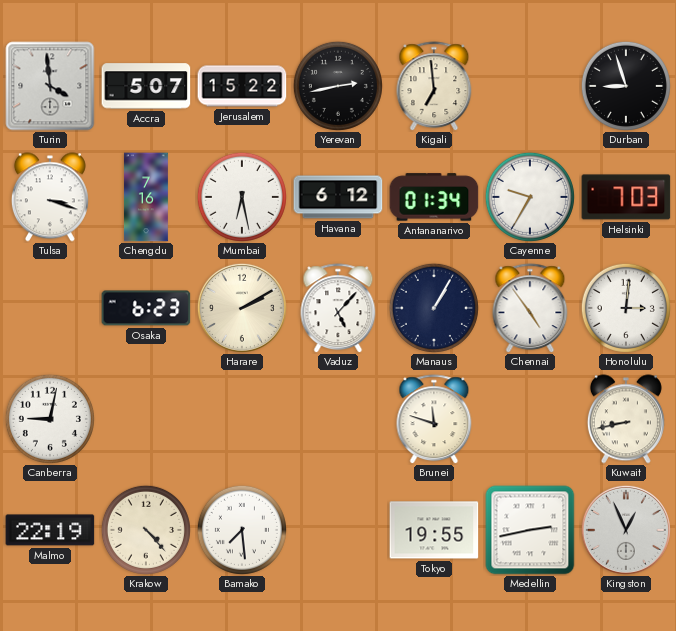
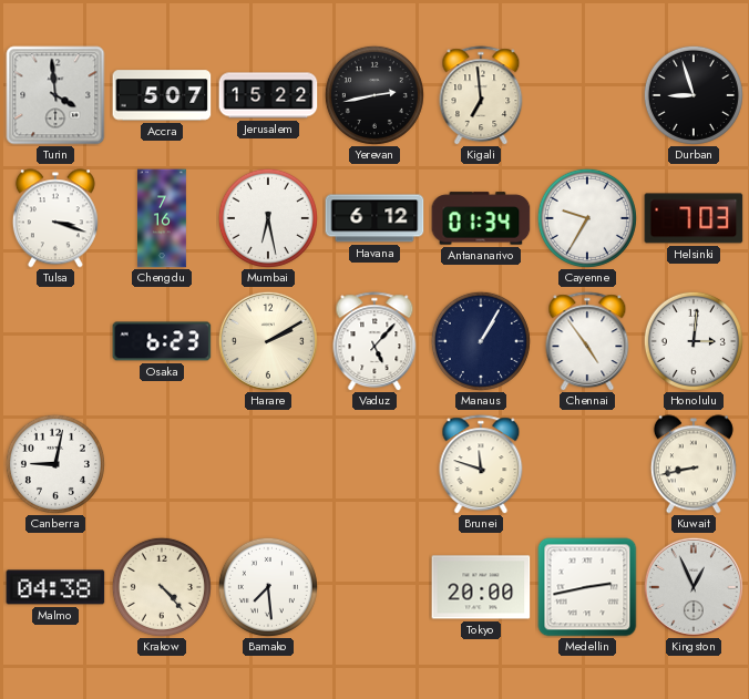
Malmo: 22:19 -> 04:38 (55, 587)
Tokyo: 19:55 -> 20:00 (481, 587)
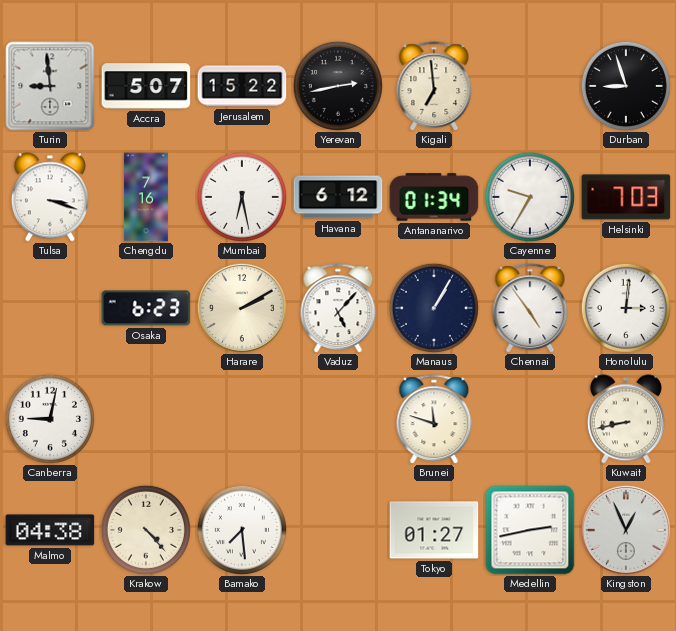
Turin: 3:59 -> 8:59 (50, 86)
Tokyo: 20:00 -> 01:27 (434, 530)
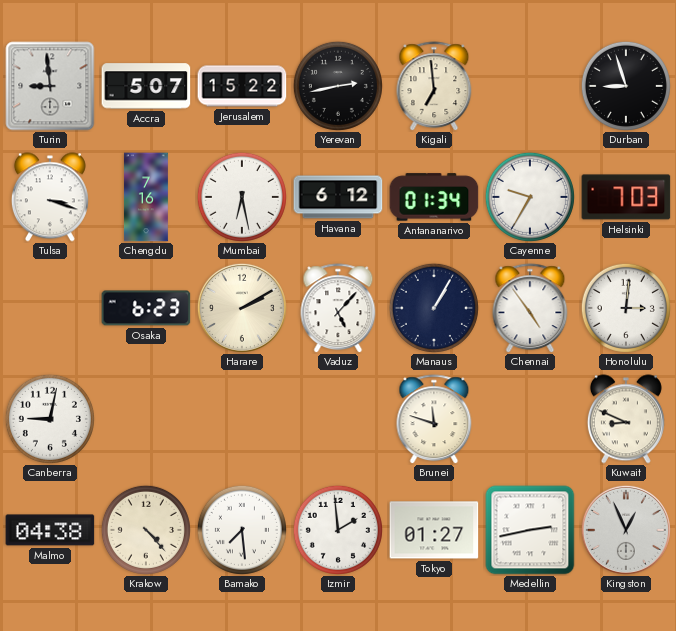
Kuwait: 8:43 -> 8:49 (626, 419)
Izmir: none -> 1:59 (338, 530)
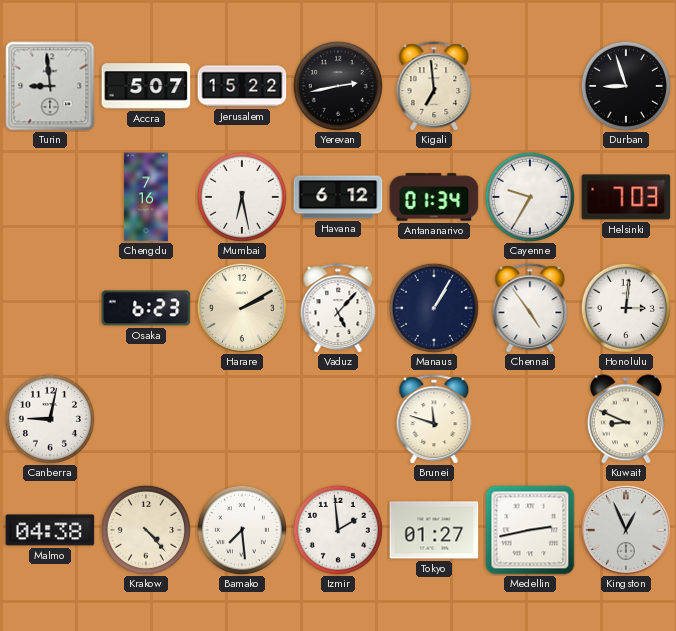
Tulsa: 3:18 -> none (50, 197)
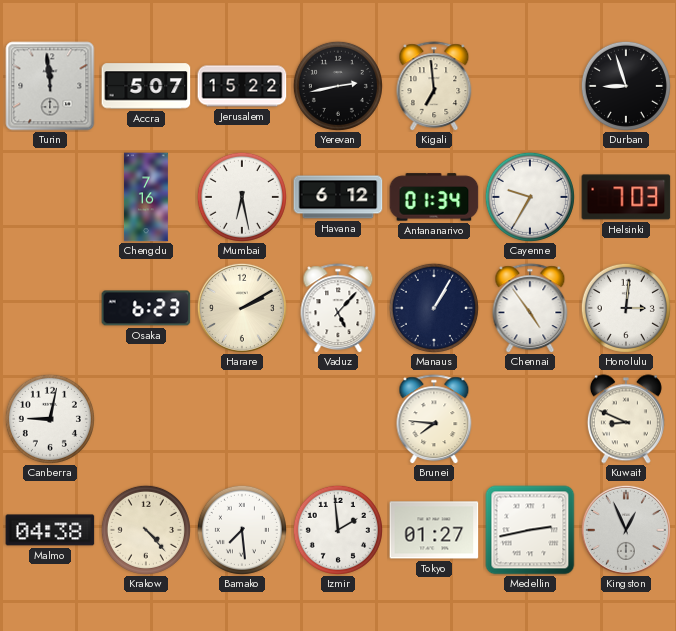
Turin: 8:59 -> 11:59 (50, 86)
Brunei: 11:48 -> 7:46 (434, 419)
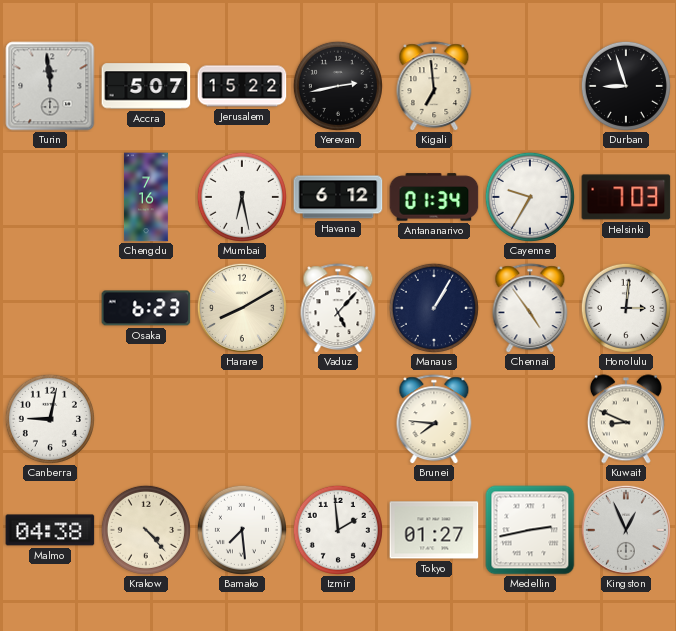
Harare: 2:10 -> 8:10 (242, 308)
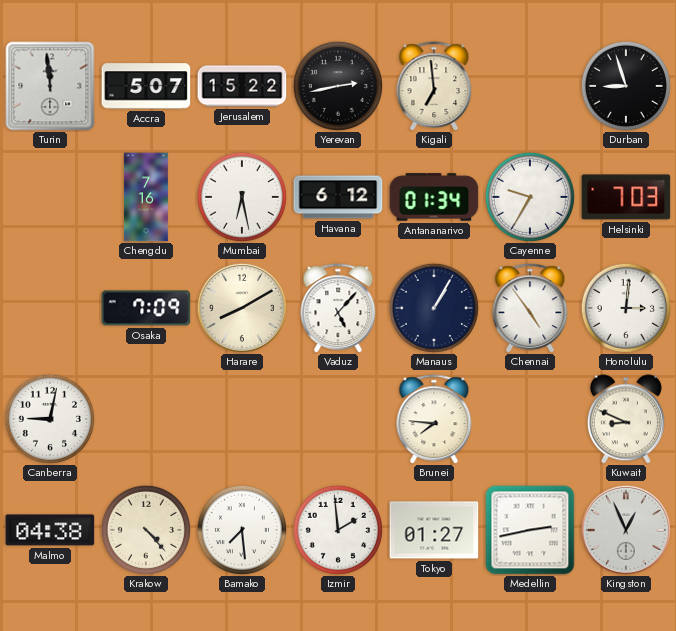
Osaka: 6:23 -> 7:09 (146, 308)
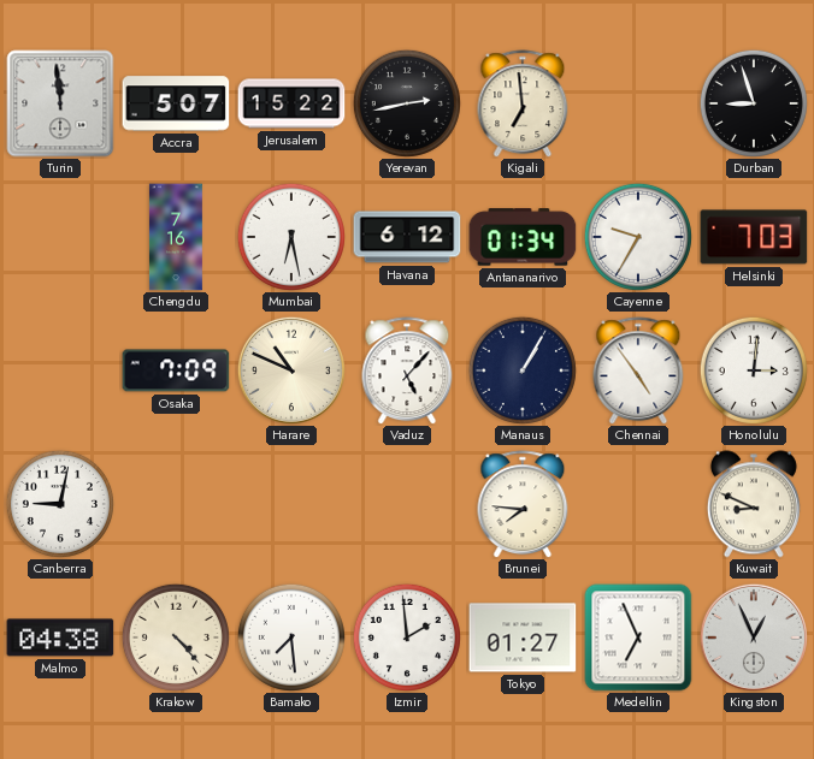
Harare: 8:10 -> 10:49 (291, 370)
Medellin: 2:43 -> 6:56 (638, 638)
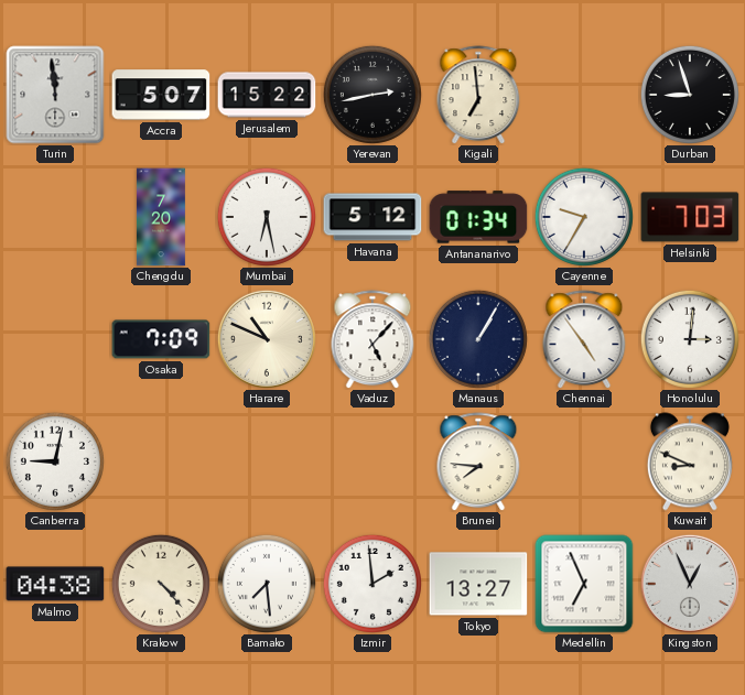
Chengdu: 7:16 -> 7:20 (161, 217)
Havana: 6:12 -> 5:12 (372, 217)
Tokyo: 01:27 -> 13:27 (478, 584)
